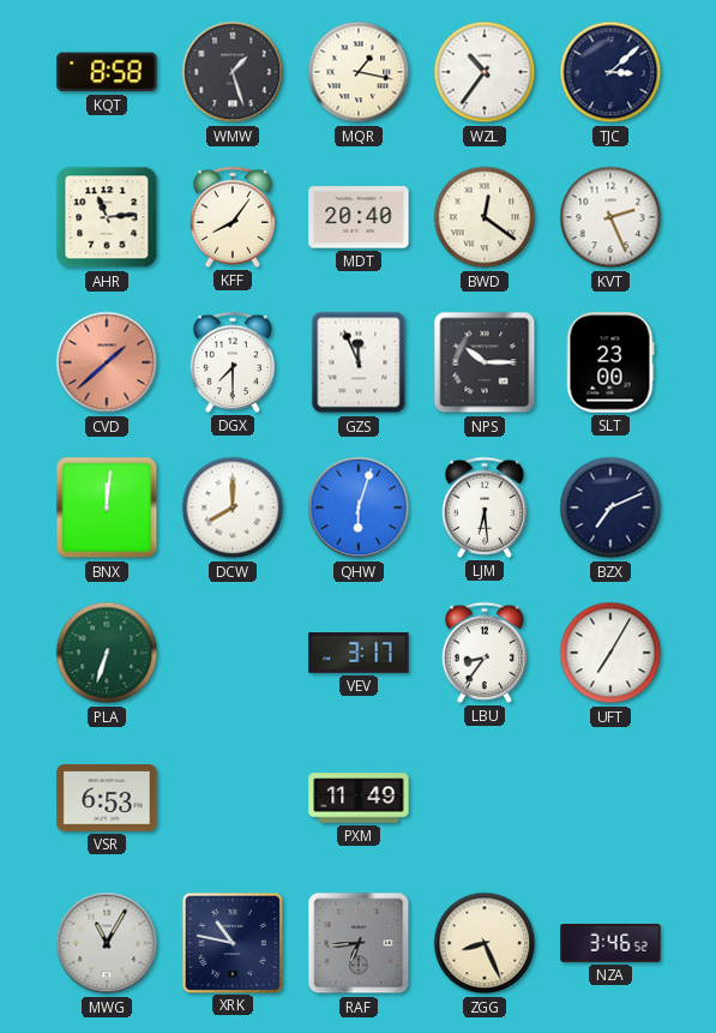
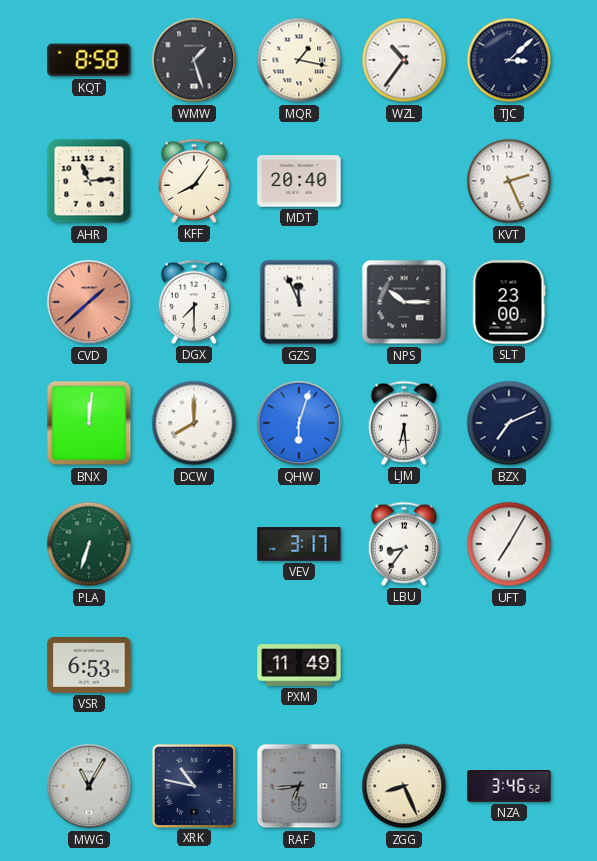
BWD: 12:21 -> none (485, 217)
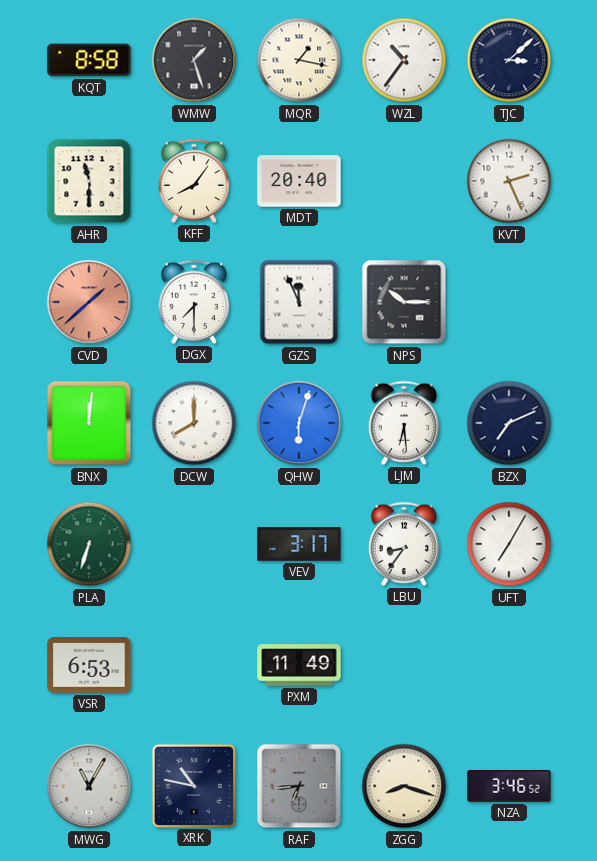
AHR: 11:14 -> 11:30 (89, 181)
SLT: 23:00 -> none (509, 302)
ZGG: 8:26 -> 8:18 (404, 786)
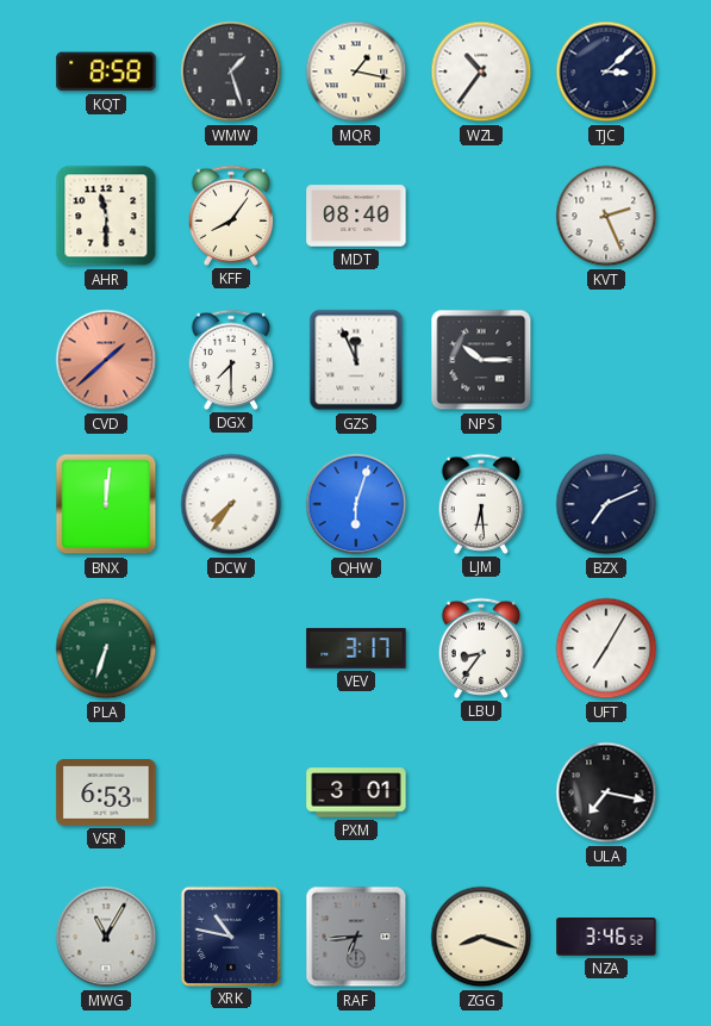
MDT: 20:40 -> 08:40 (356, 216)
DCW: 8:00 -> 7:36 (231, 504)
PXM: 11:49 -> 3:01 (356, 792)
ULA: none -> 7:17 (606, 792)
